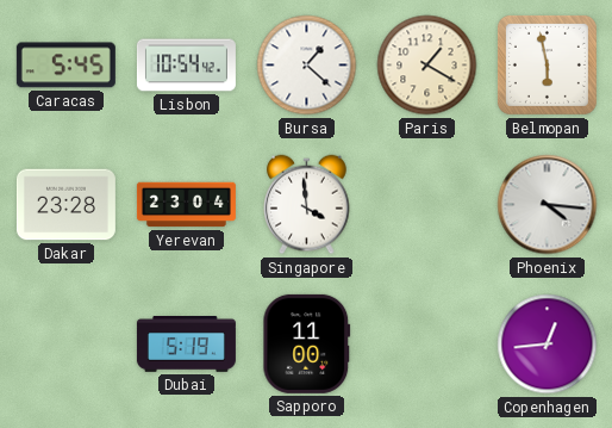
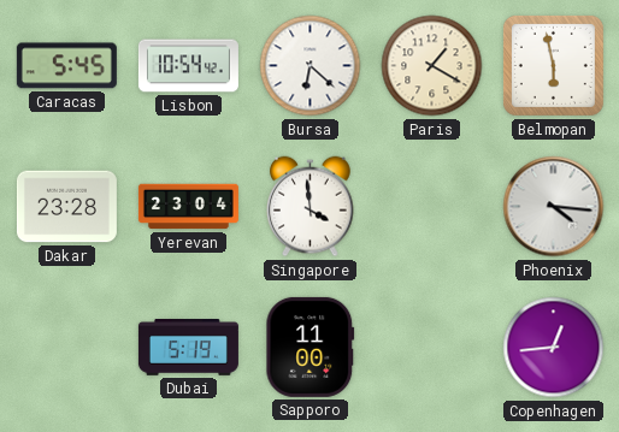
Bursa: 1:22 -> 6:22 (311, 66)
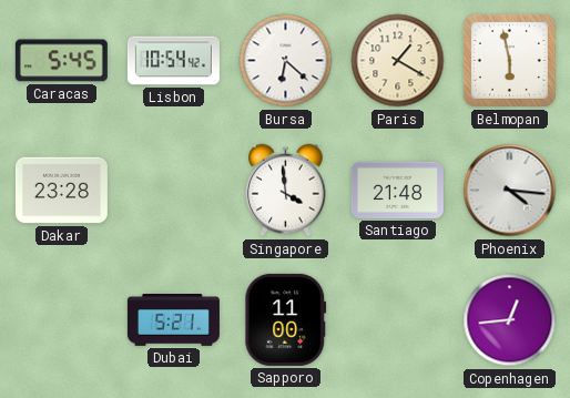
Yerevan: 23:04 -> none (188, 207)
Santiago: none -> 21:48 (397, 190)
Dubai: 5:19 -> 5:21 (173, 320)
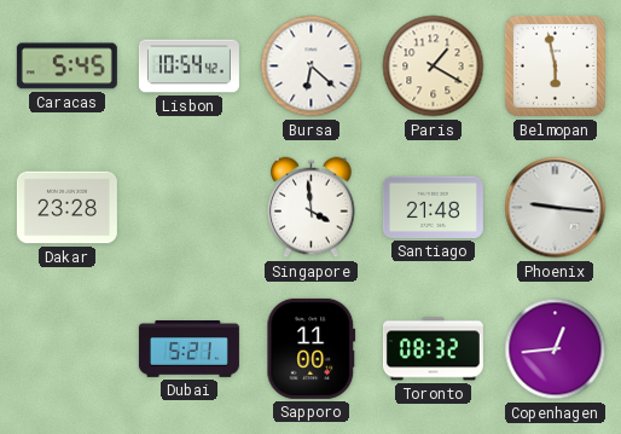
Phoenix: 4:16 -> 9:16 (556, 208)
Toronto: none -> 08:32 (433, 349)
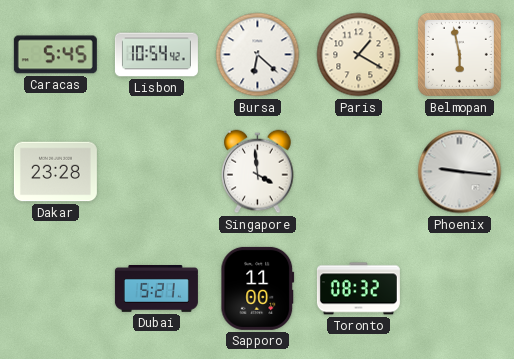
Santiago: 21:48 -> none (433, 207)
Copenhagen: 12:44 -> none (556, 349)
